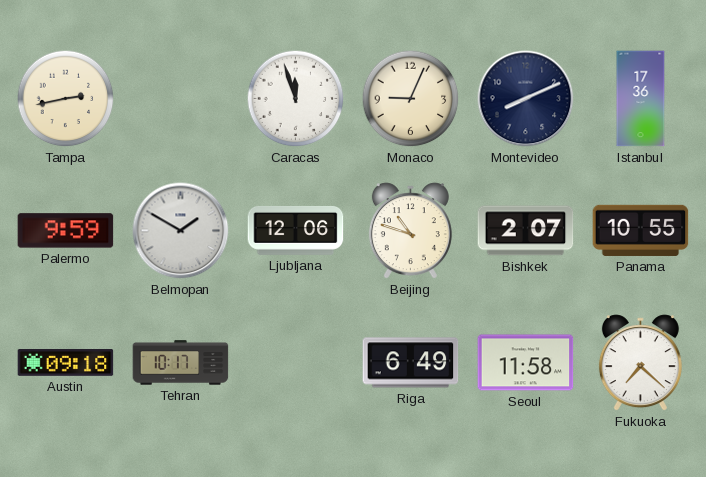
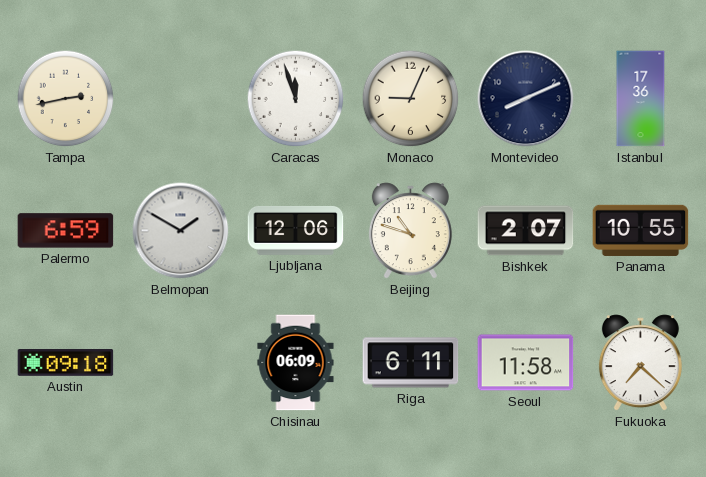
Palermo: 9:59 -> 6:59 (66, 231)
Tehran: 10:17 -> none (181, 363)
Chisinau: none -> 06:09 (296, 363)
Riga: 6:49 -> 6:11 (411, 363)
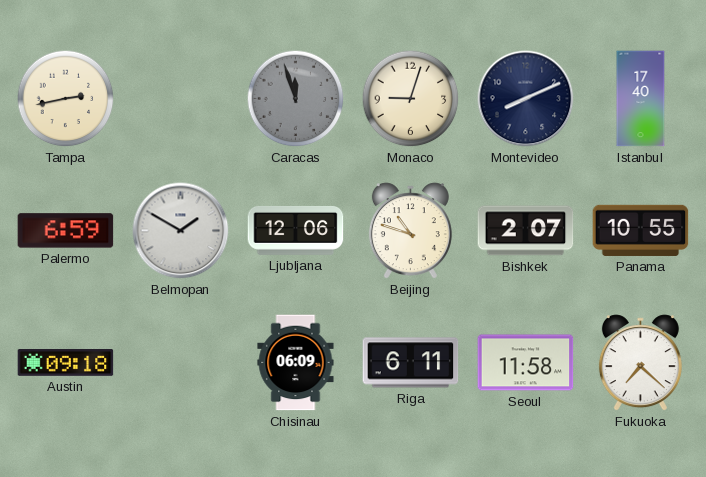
Caracas dial: white -> grey (296, 99)
Monaco: 9:04 -> 9:03 (411, 99)
Istanbul: 17:36 -> 17:40 (641, 99)
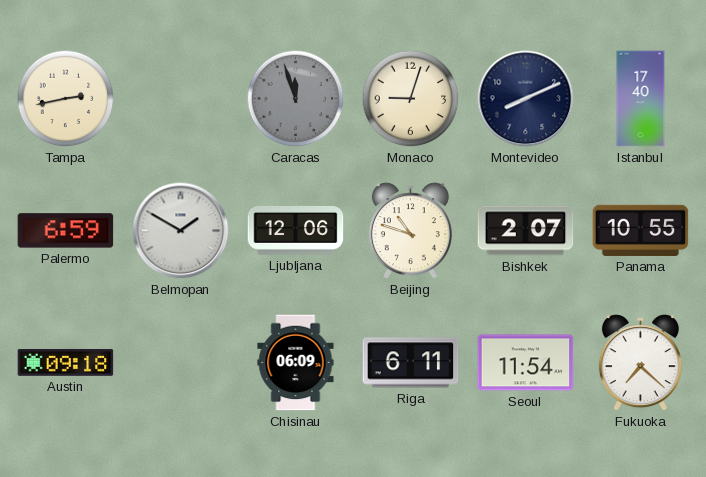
Seoul: 11:58 -> 11:54 (526, 363)
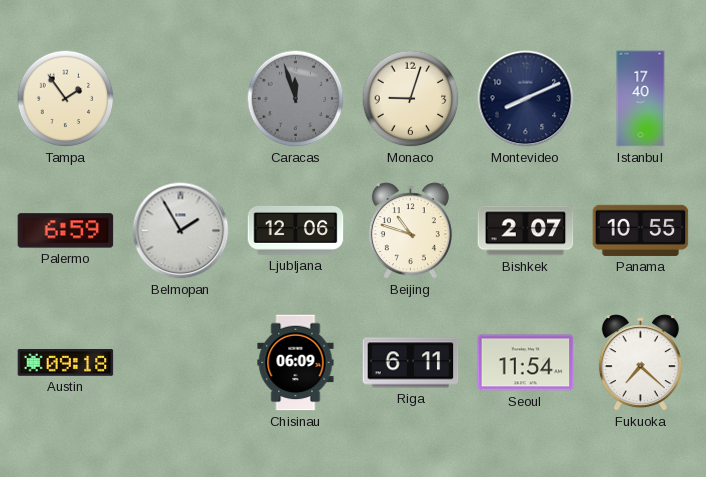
Tampa: 2:43 -> 1:54 (66, 99)
Belmopan: 1:50 -> 1:55 (181, 231)
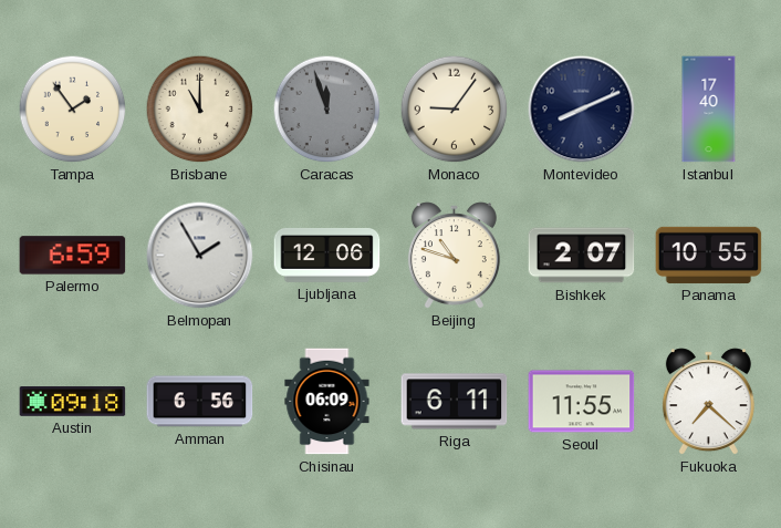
Brisbane: none -> 11:00 (200, 110)
Monaco: 9:03 -> 9:06 (455, 110)
Amman: none -> 6:56 (200, 402)
Seoul: 11:54 -> 11:55 (582, 402)
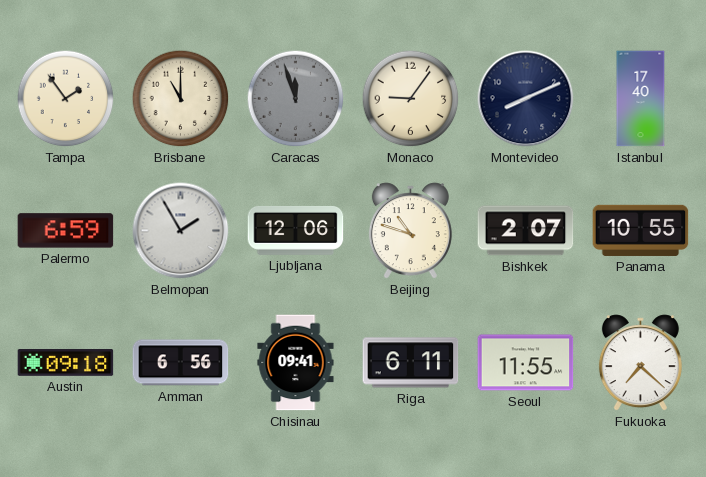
Chisinau: 06:09 -> 09:41 (296, 363)
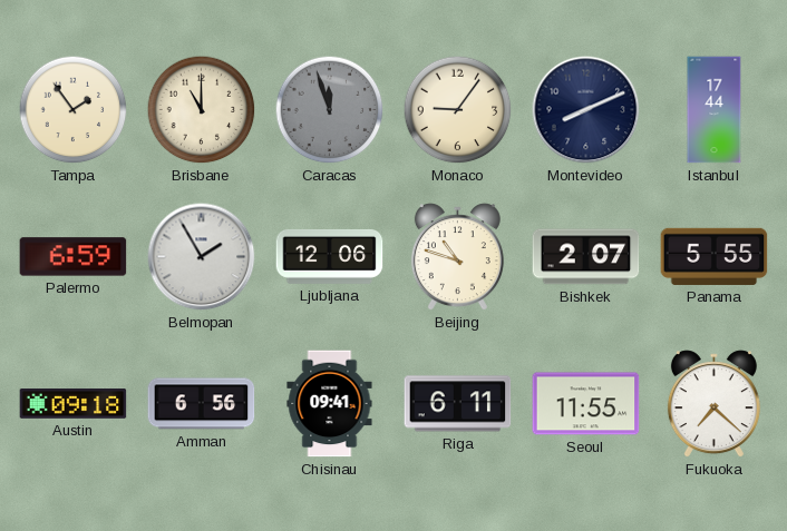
Istanbul: 17:40 -> 17:44 (715, 110)
Panama: 10:55 -> 5:55 (715, 256)
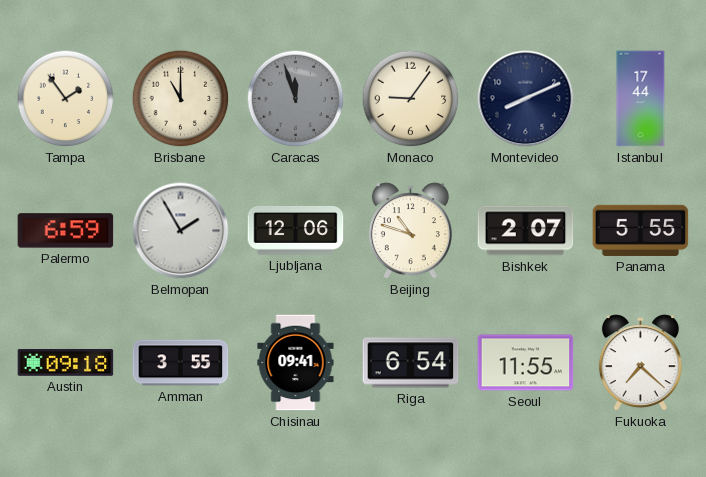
Amman: 6:56 -> 3:55 (181, 363)
Riga: 6:11 -> 6:54 (411, 363)
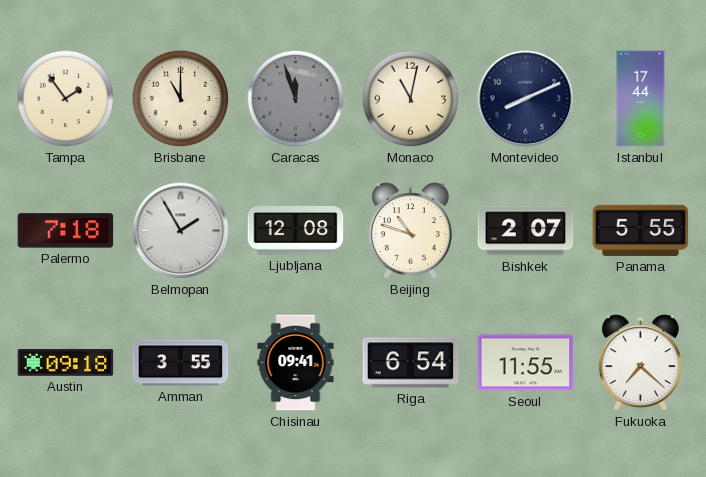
Monaco: 9:06 -> 11:02 (411, 99)
Palermo: 6:59 -> 7:18 (66, 231)
Ljubljana: 12:06 -> 12:08 (296, 231)
